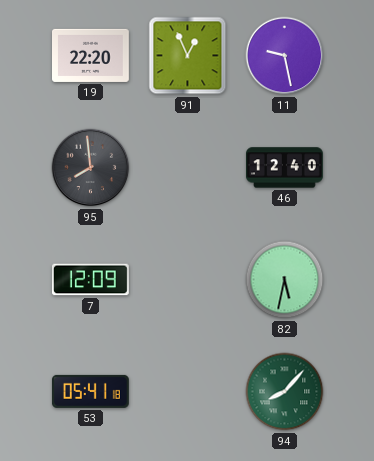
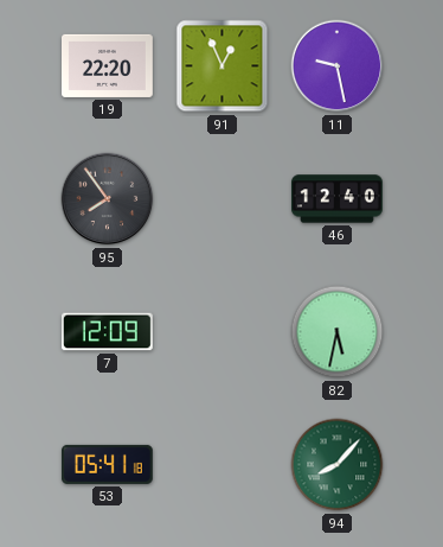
95: 7:59 -> 7:54 (108, 199)
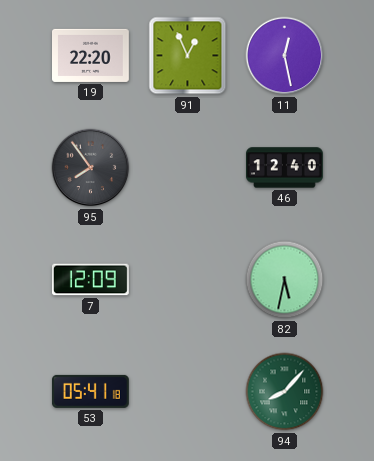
11: 9:28 -> 12:28 (285, 56)
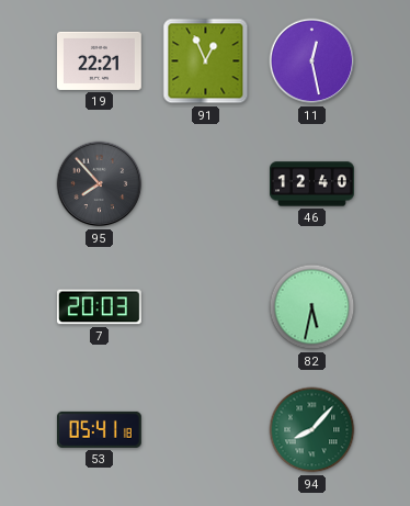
19: 22:20 -> 22:21 (100, 60)
95: 7:54 -> 7:53 (100, 184)
7: 12:09 -> 20:03 (100, 307)
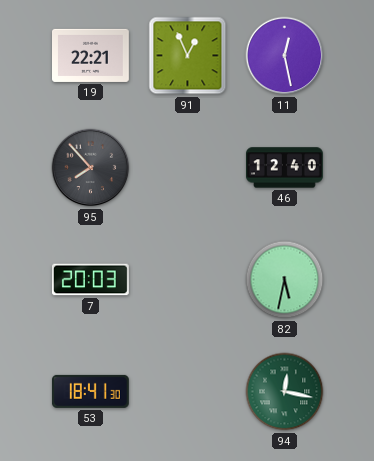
53: 05:41 -> 18:41 (90, 391)
94: 8:07 -> 12:17 (285, 392)
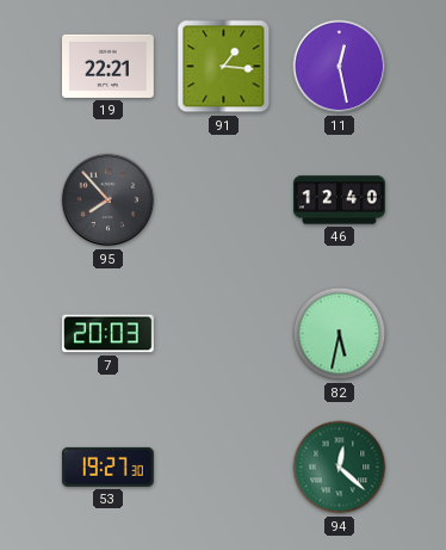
91: 12:56 -> 1:16 (224, 67)
53: 18:41 -> 19:27 (107, 466)
94: 12:17 -> 12:22 (340, 468)
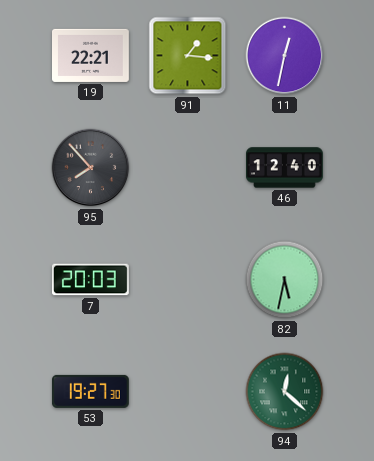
11: 12:28 -> 12:32 (285, 56)
